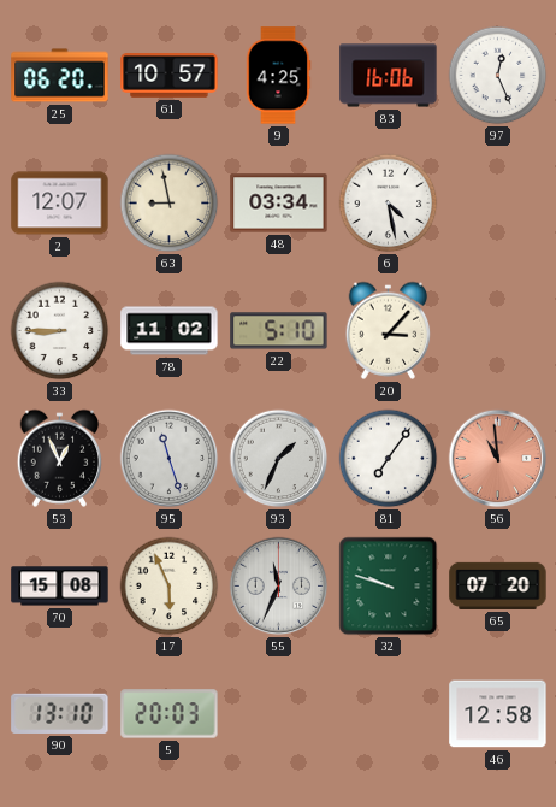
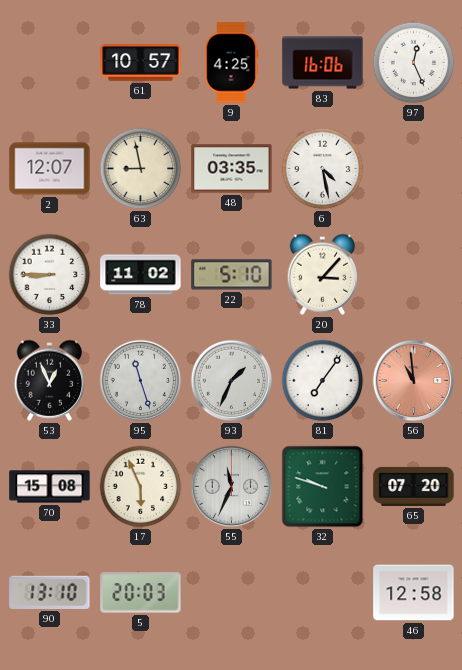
25: 06:20 -> none (60, 76)
48: 03:34 -> 03:35 (232, 169)
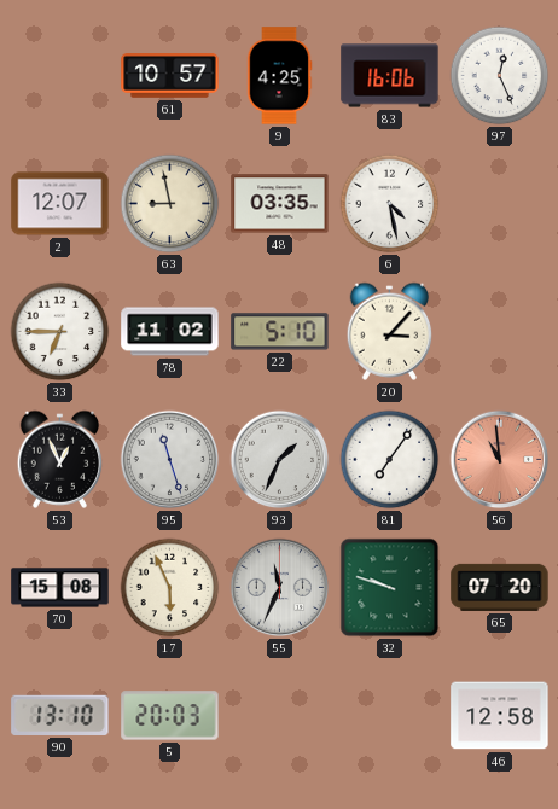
33: 8:45 -> 6:45 (60, 332)
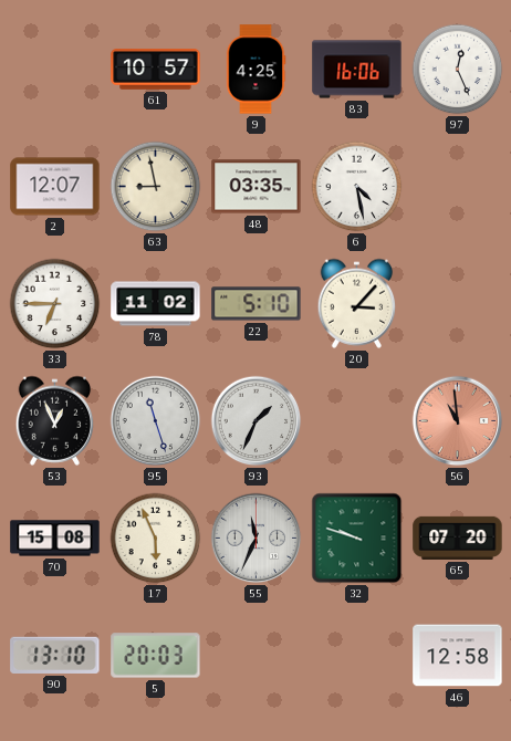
81: 7:06 -> none (390, 460)
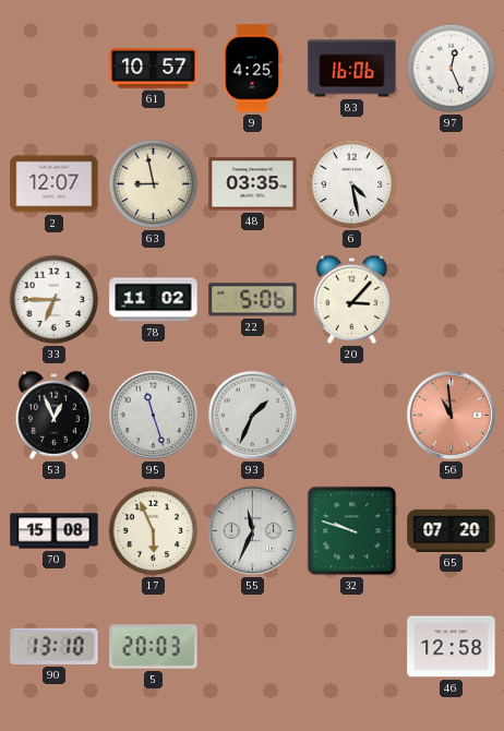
22: 5:10 -> 5:06 (253, 300)
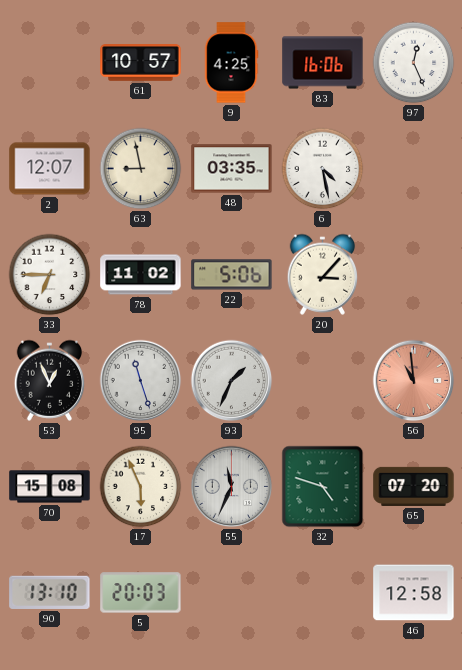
32: 9:48 -> 4:48 (323, 487)
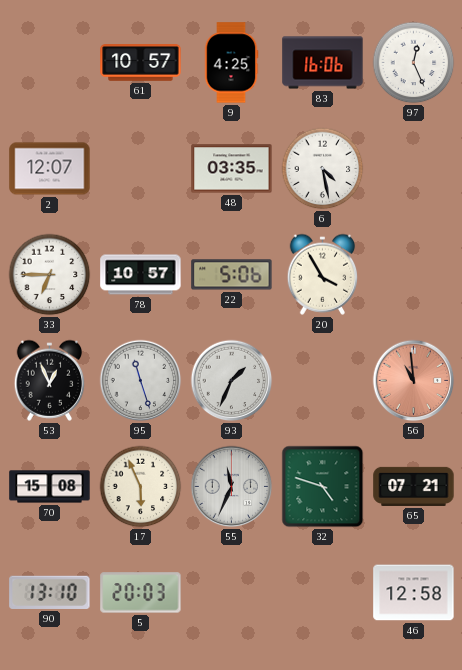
63: 8:58 -> none (141, 169)
78: 11:02 -> 10:57 (141, 275)
20: 3:07 -> 3:55 (323, 274)
65: 07:20 -> 07:21 (414, 486)
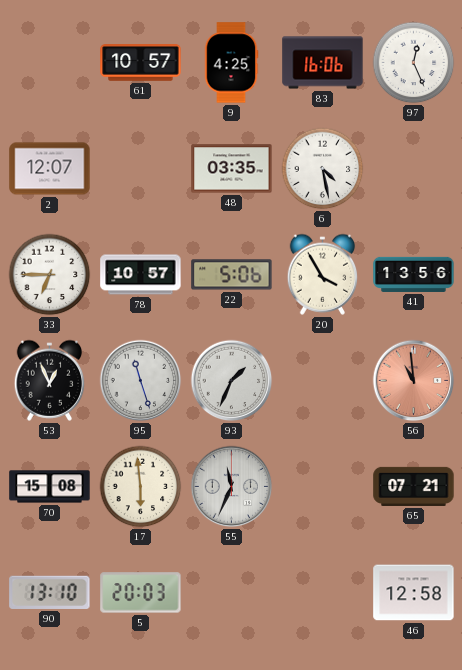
41: none -> 13:56 (414, 274)
17: 5:56 -> 5:59 (141, 487)
32: 4:48 -> none (323, 487)
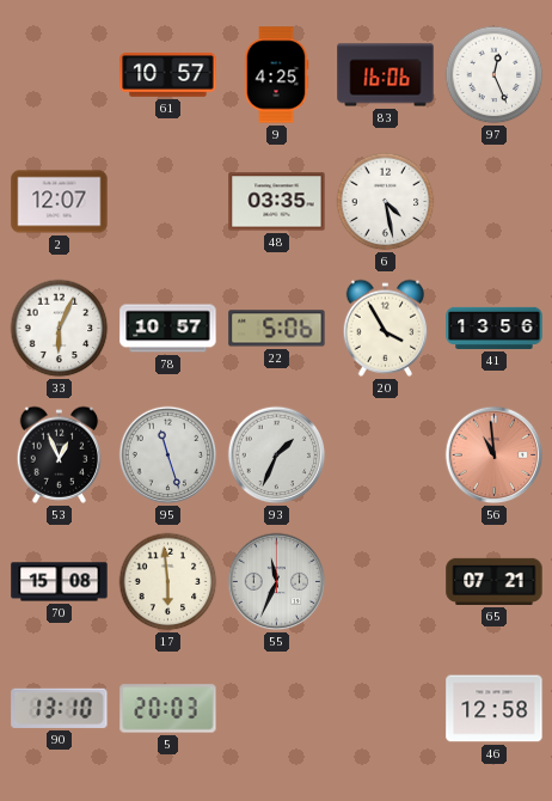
33: 6:45 -> 6:04 (60, 329)
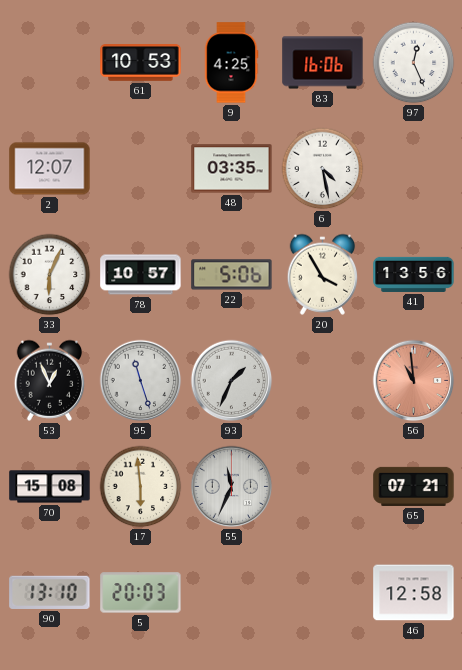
61: 10:57 -> 10:53 (141, 63)
